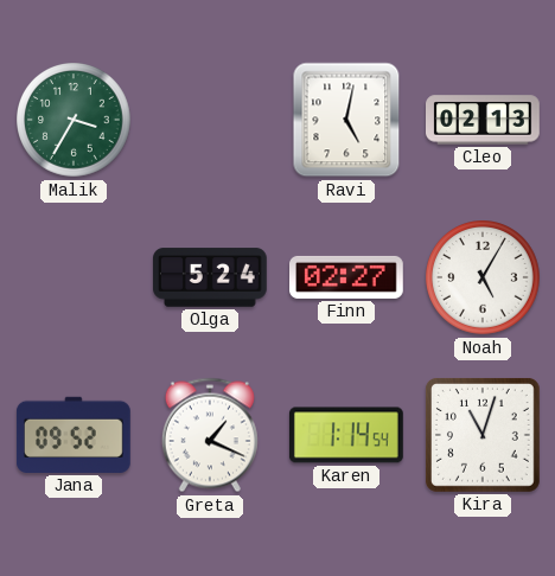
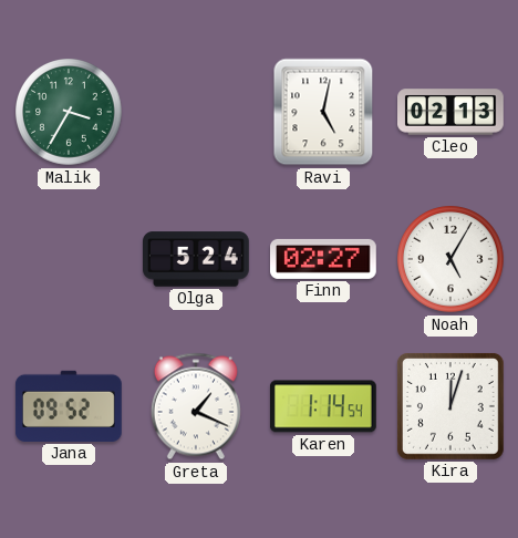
Kira: 11:03 -> 12:03 (450, 406)
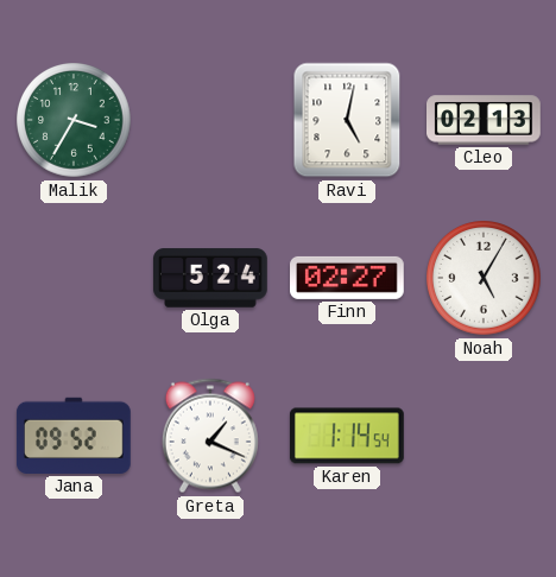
Kira: 12:03 -> none (450, 406)
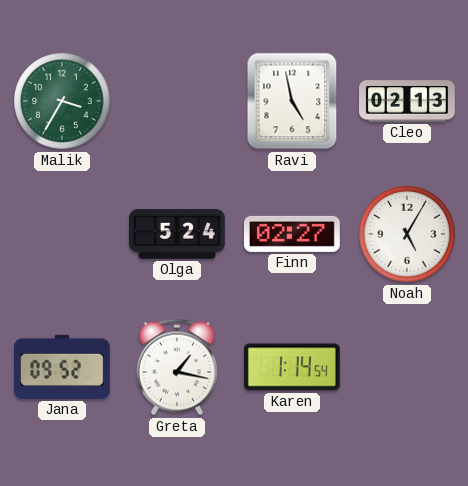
Ravi: 5:02 -> 4:58 (292, 101)
Greta: 1:19 -> 1:17 (177, 367)
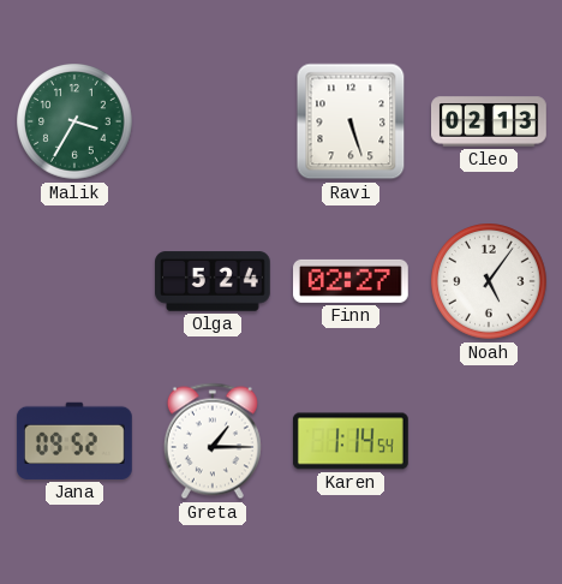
Ravi: 4:58 -> 5:27 (351, 121)
Noah: 5:05 -> 5:06 (489, 281)
Greta: 1:17 -> 1:15 (213, 441)
